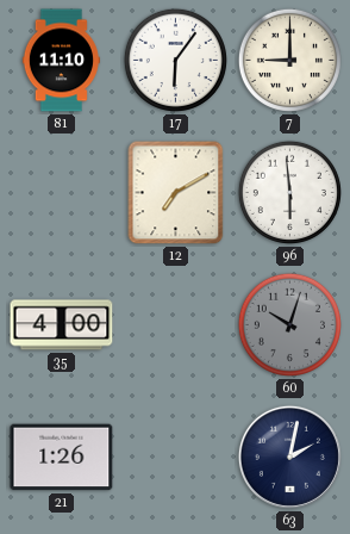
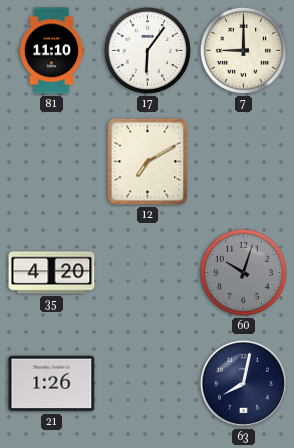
96: 5:59 -> none (289, 192)
35: 4:00 -> 4:20 (52, 273)
63: 2:02 -> 8:02 (243, 383)
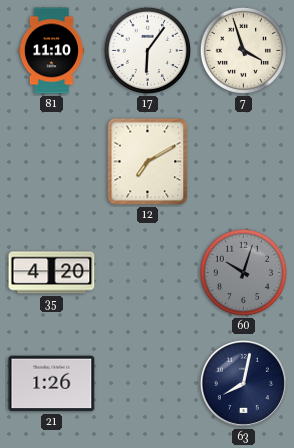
7: 9:00 -> 3:57 (243, 50)
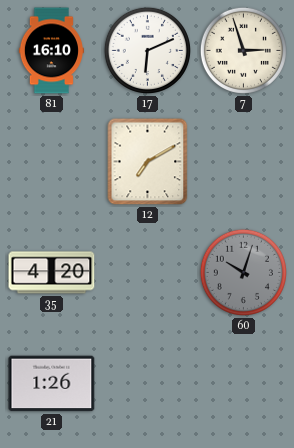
81: 11:10 -> 16:10 (51, 51)
17: 6:06 -> 6:11 (147, 50)
7: 3:57 -> 2:57 (243, 50)
63: 8:02 -> none (243, 383)
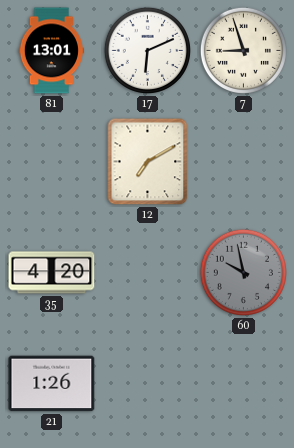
81: 16:10 -> 13:01 (51, 51)
7: 2:57 -> 8:57 (243, 50)
60: 10:03 -> 9:58 (243, 272)
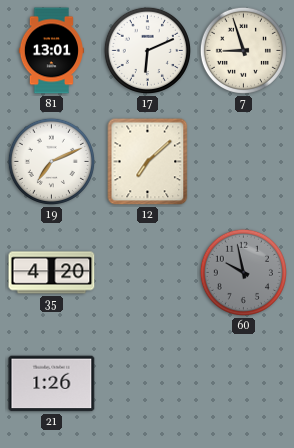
19: none -> 7:11 (51, 161)
12: 7:10 -> 7:08 (148, 162)
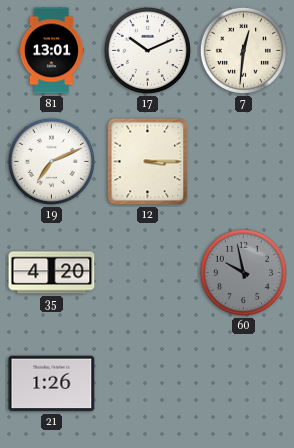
17: 6:11 -> 10:11 (147, 50)
7: 8:57 -> 12:31 (243, 50)
12: 7:08 -> 3:15 (148, 162)
